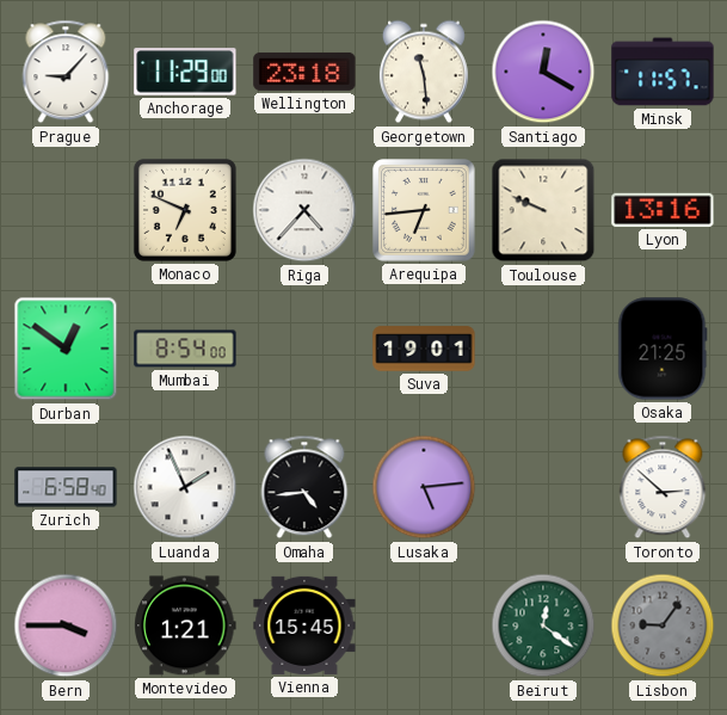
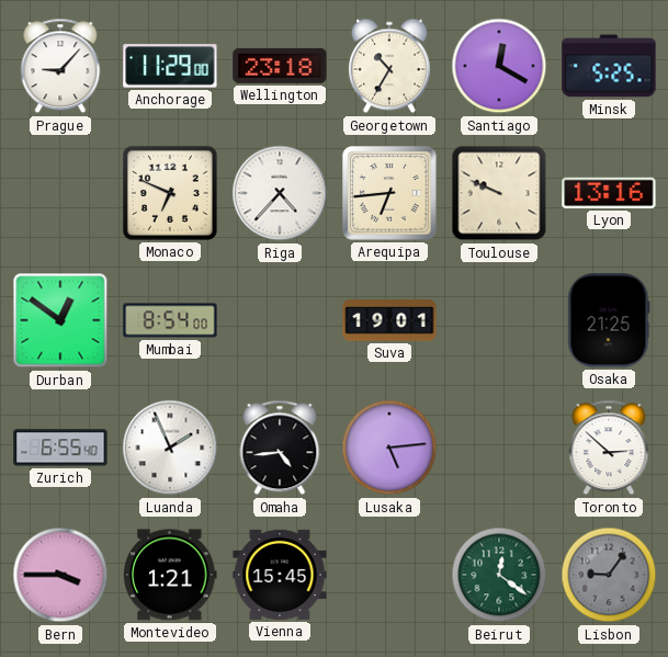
Georgetown: 11:29 -> 10:35 (389, 66)
Minsk: 11:57 -> 5:25 (609, 66)
Zurich: 6:58 -> 6:55 (60, 448)
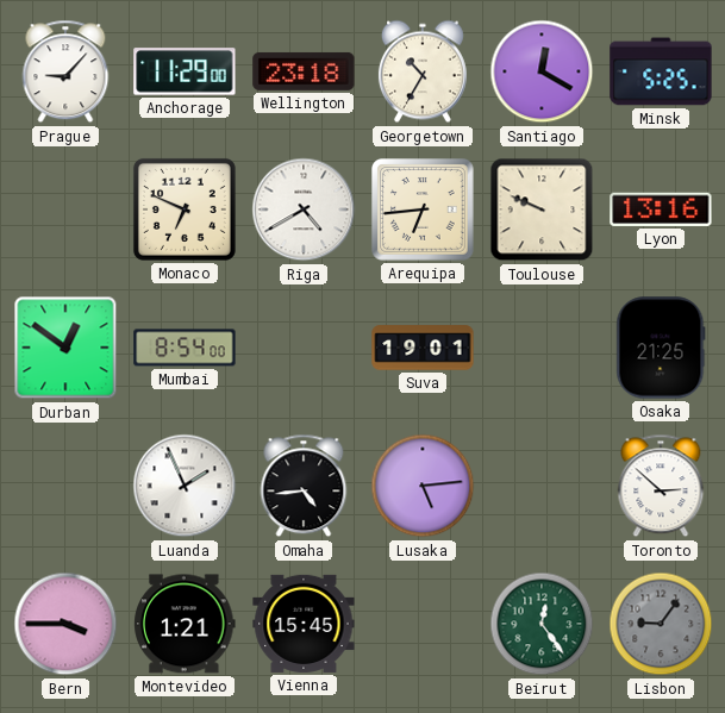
Riga: 4:37 -> 4:40 (304, 209)
Zurich: 6:55 -> none (60, 448)
Beirut: 12:21 -> 12:24 (542, 624)
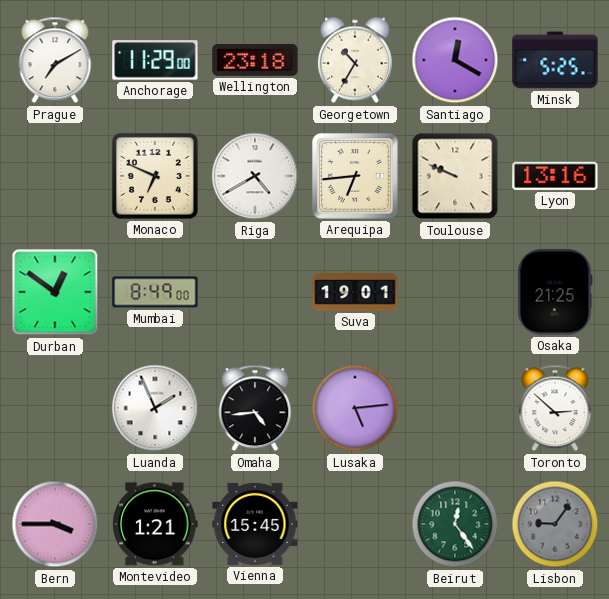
Prague: 9:07 -> 7:10 (55, 60)
Mumbai: 8:54 -> 8:49 (155, 292)
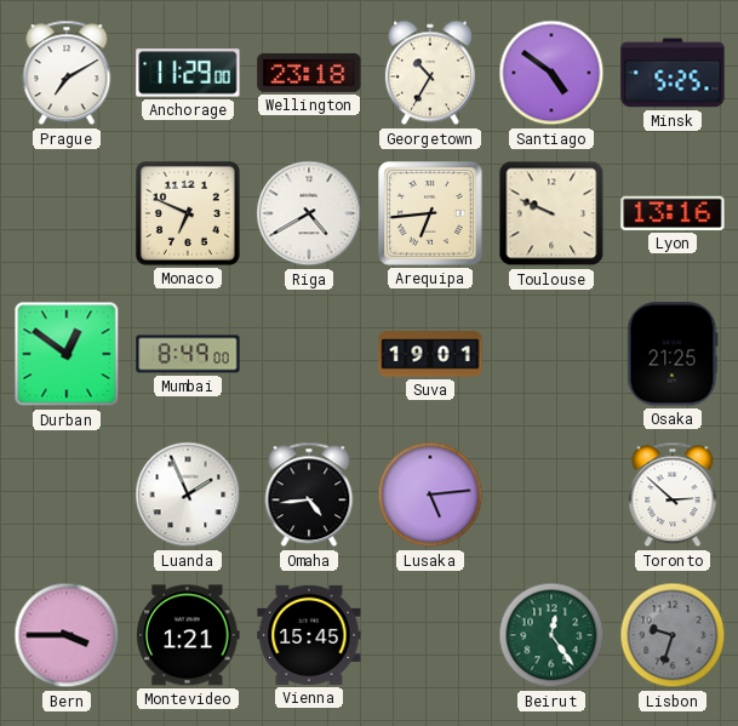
Santiago: 12:20 -> 4:51 (551, 73)
Lisbon: 9:06 -> 9:33 (673, 635)
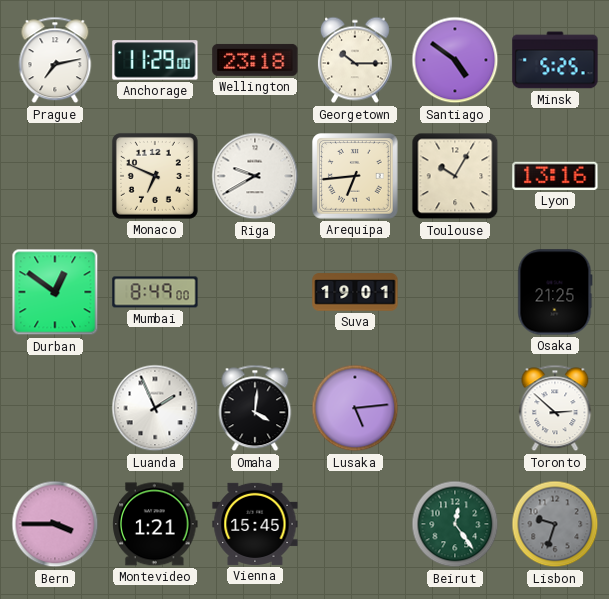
Prague: 7:10 -> 7:13 (55, 60)
Georgetown: 10:35 -> 10:15 (355, 60)
Riga: 4:40 -> 9:40 (255, 176)
Toulouse: 9:49 -> 10:05 (455, 176)
Omaha: 4:44 -> 4:01 (255, 408)
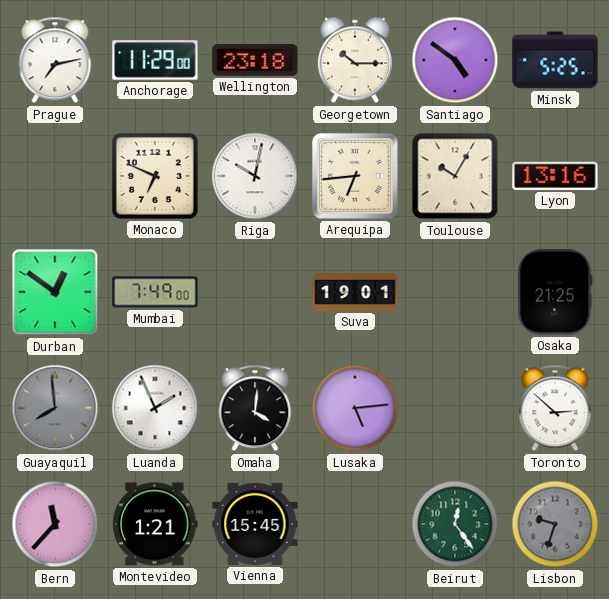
Riga: 9:40 -> 10:02 (255, 176)
Mumbai: 8:49 -> 7:49 (155, 292)
Guayaquil: none -> 7:59 (55, 408)
Bern: 3:45 -> 11:37 (55, 524)
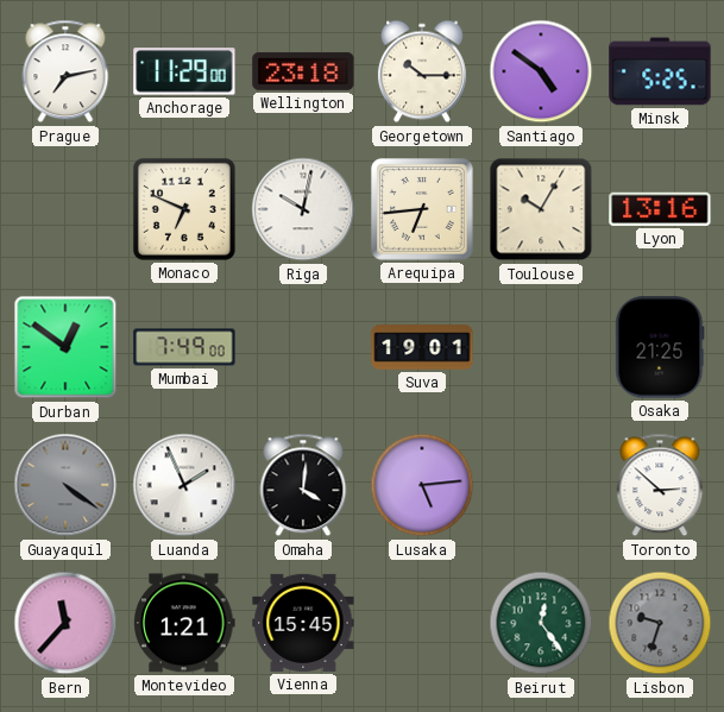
Guayaquil: 7:59 -> 4:21 (65, 485)
